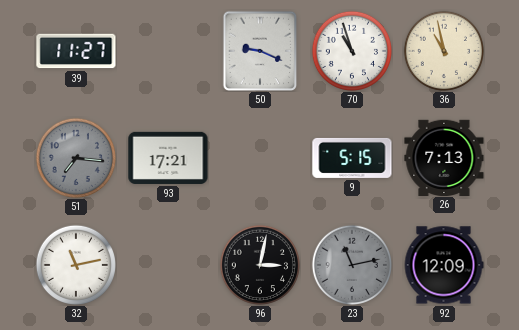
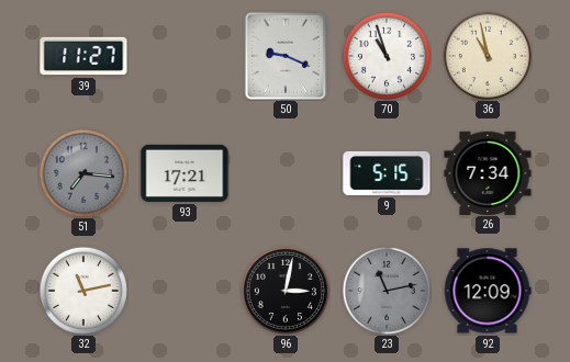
26: 7:13 -> 7:34 (488, 172)
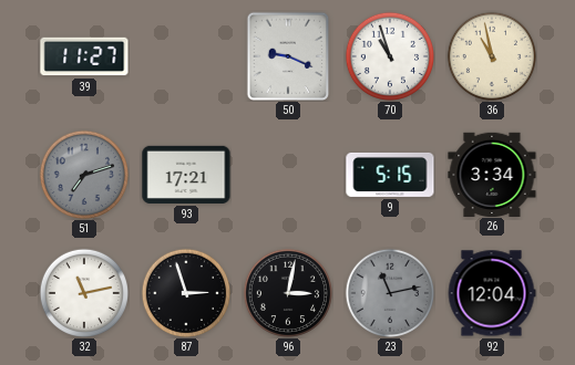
51: 7:16 -> 7:12 (83, 174)
26: 7:34 -> 3:34 (492, 174)
87: none -> 2:57 (185, 292)
92: 12:09 -> 12:04 (492, 293)
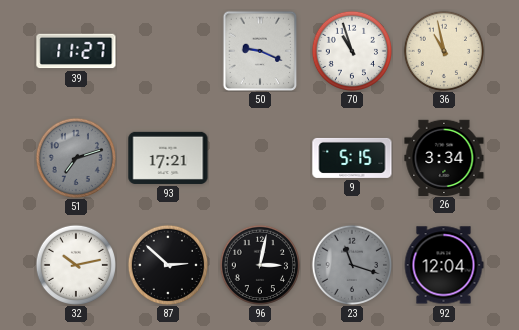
32: 11:13 -> 10:13 (75, 264)
87: 2:57 -> 2:52 (167, 264)
23: 11:13 -> 11:18 (351, 264)
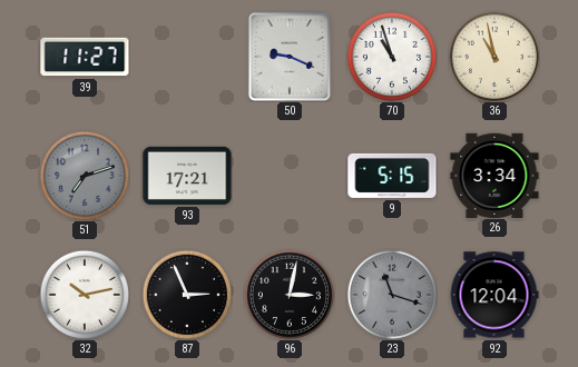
87: 2:52 -> 2:56 (186, 294)
